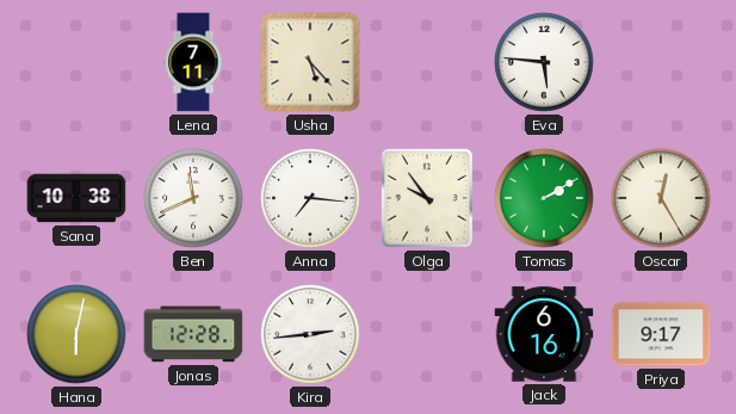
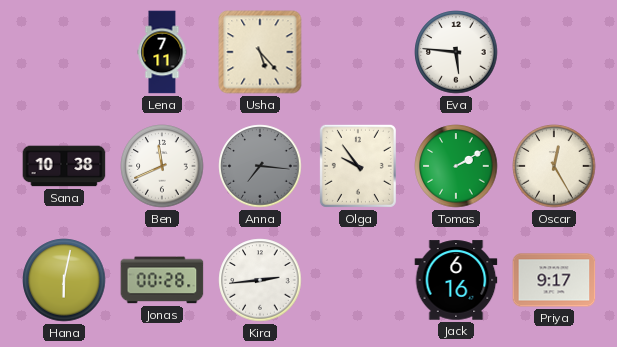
Anna dial: white -> grey (260, 166)
Jonas: 12:28 -> 00:28 (162, 280)
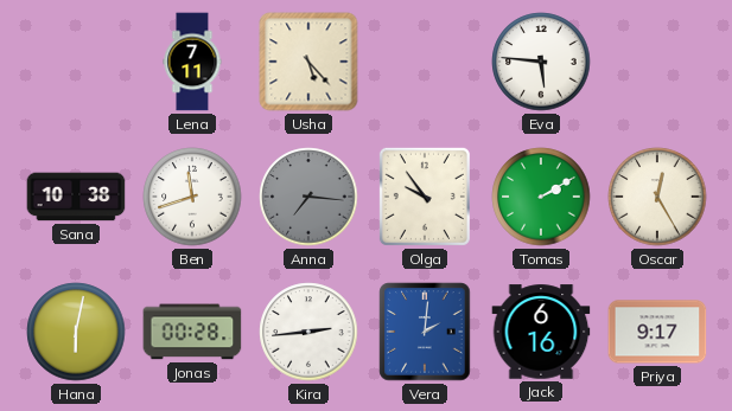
Ben: 11:41 -> 11:42 (192, 197)
Vera: none -> 2:01 (425, 332)
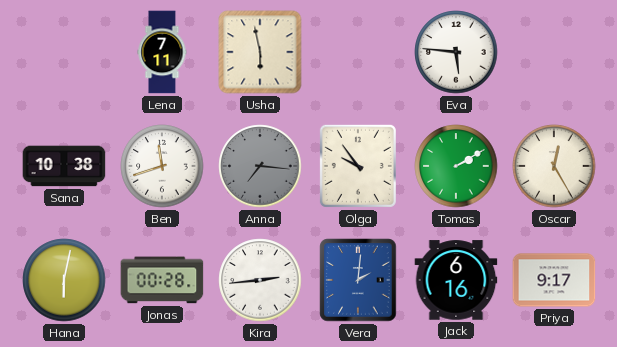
Usha: 5:23 -> 5:58 (260, 52)
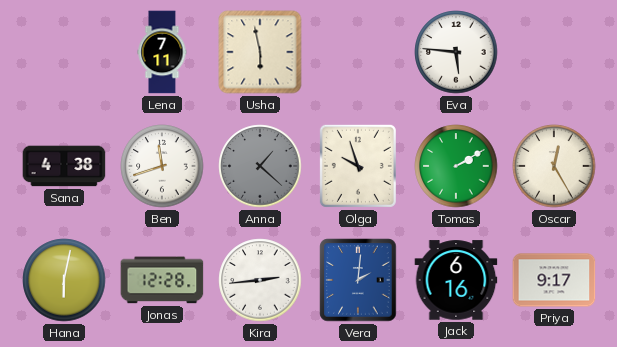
Sana: 10:38 -> 4:38 (64, 166)
Anna: 7:16 -> 1:22 (260, 166)
Olga: 9:54 -> 9:57 (358, 166)
Jonas: 00:28 -> 12:28 (162, 280)
